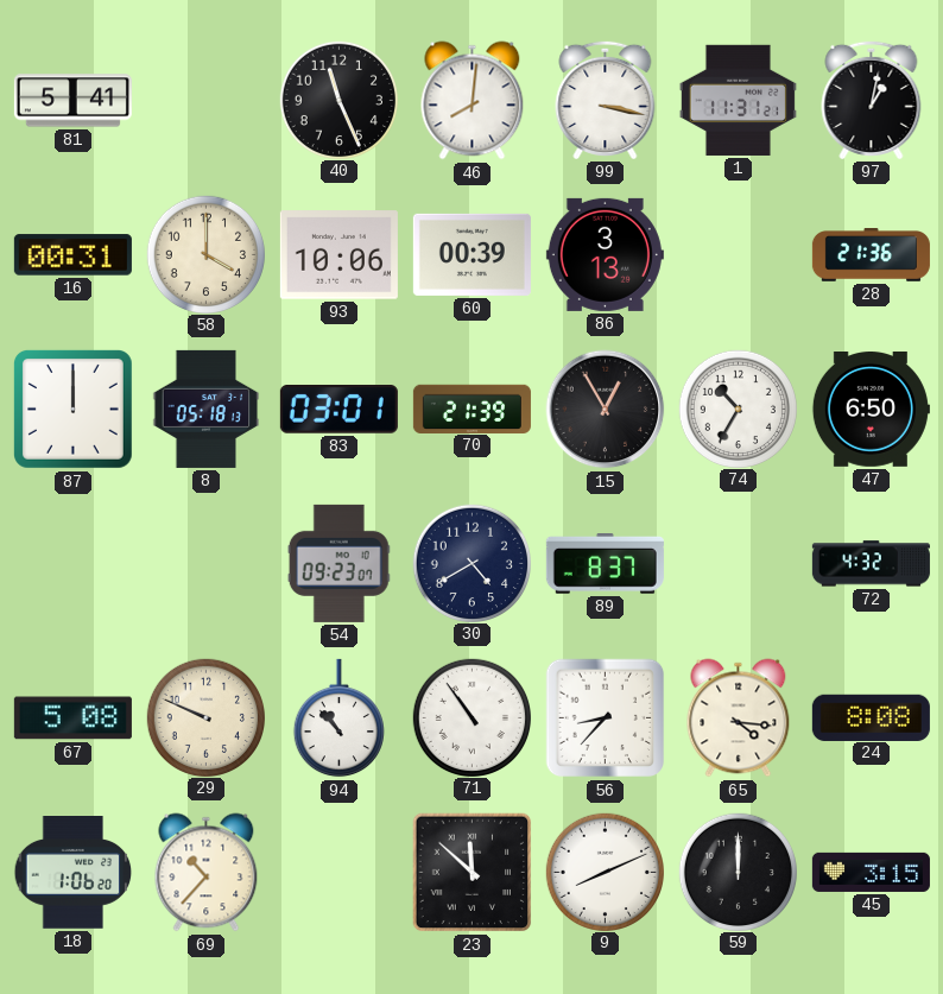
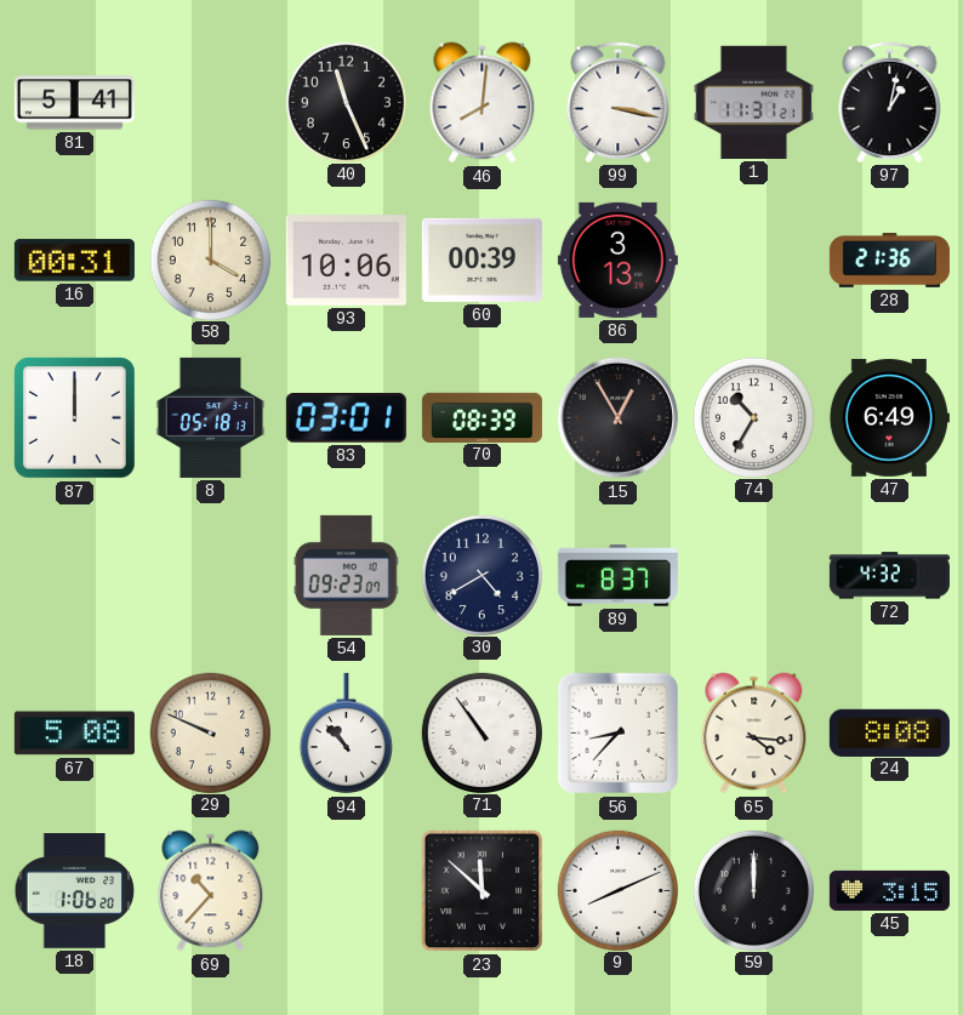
70: 21:39 -> 08:39 (481, 417)
47: 6:50 -> 6:49 (889, 418)
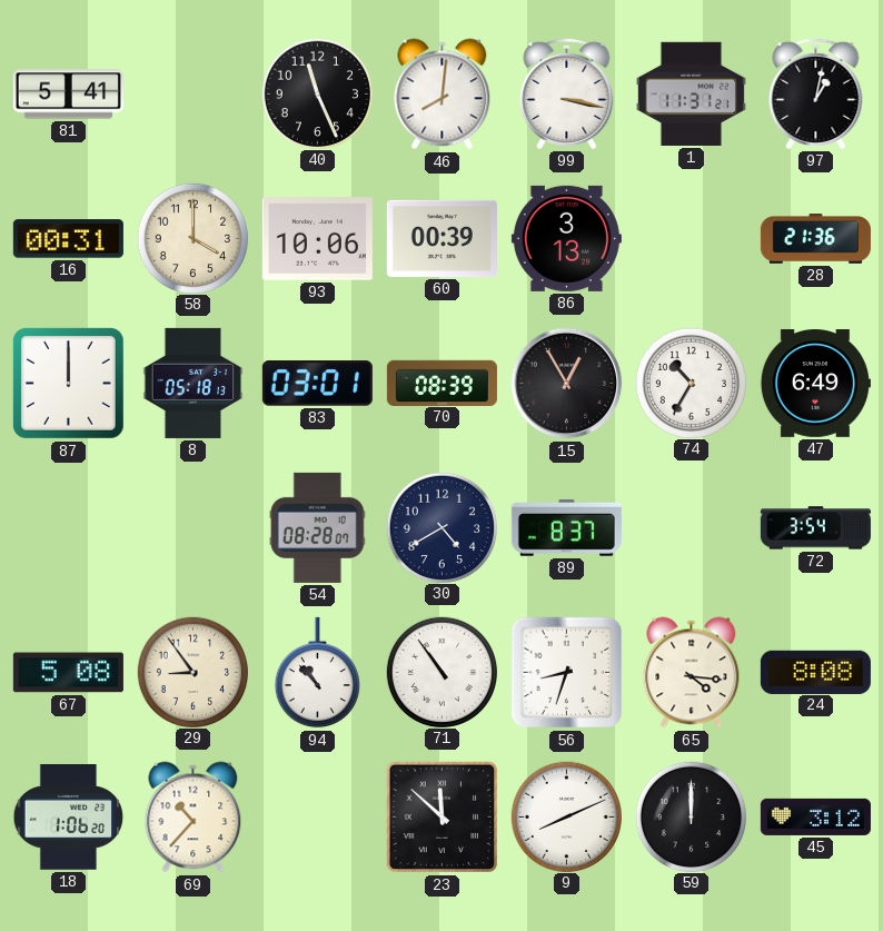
54: 09:23 -> 08:28 (317, 527)
72: 4:32 -> 3:54 (815, 528)
29: 9:49 -> 8:54 (192, 672)
56: 8:37 -> 8:33 (567, 673)
45: 3:15 -> 3:12 (815, 816)
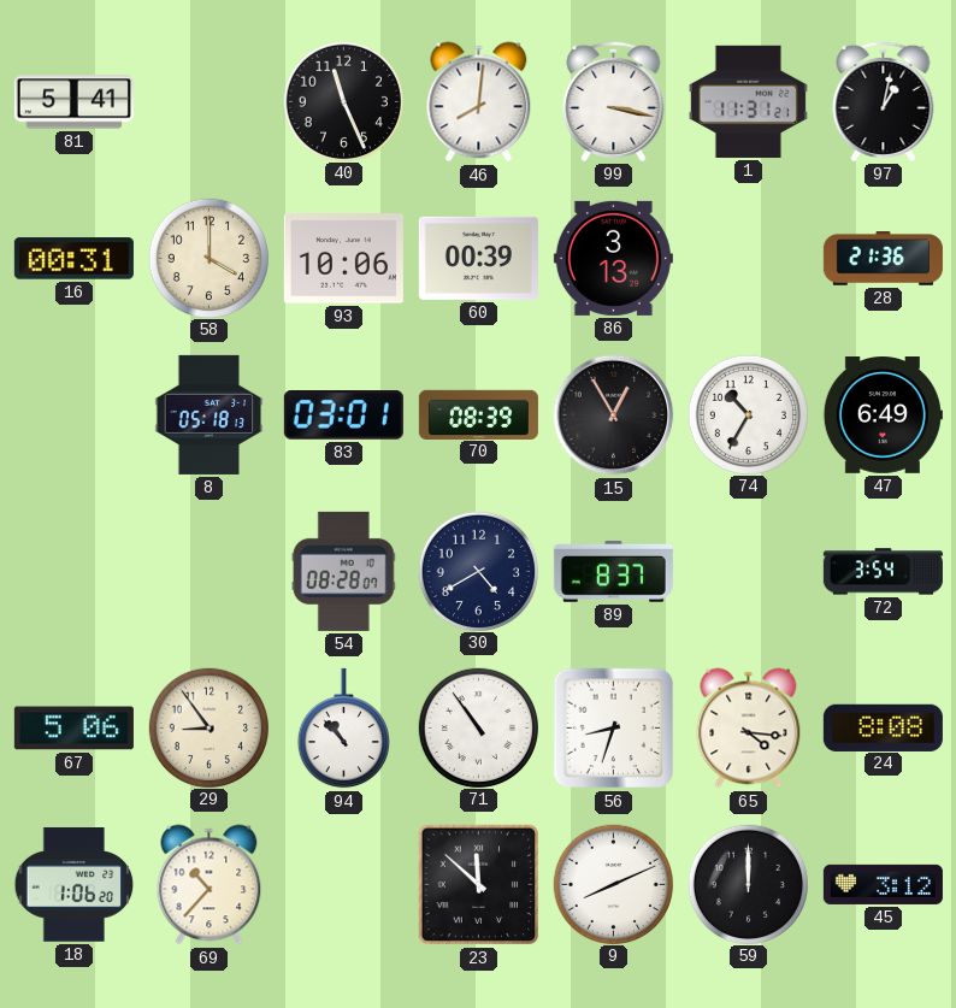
87: 12:00 -> none (69, 384)
67: 5:08 -> 5:06 (73, 729)
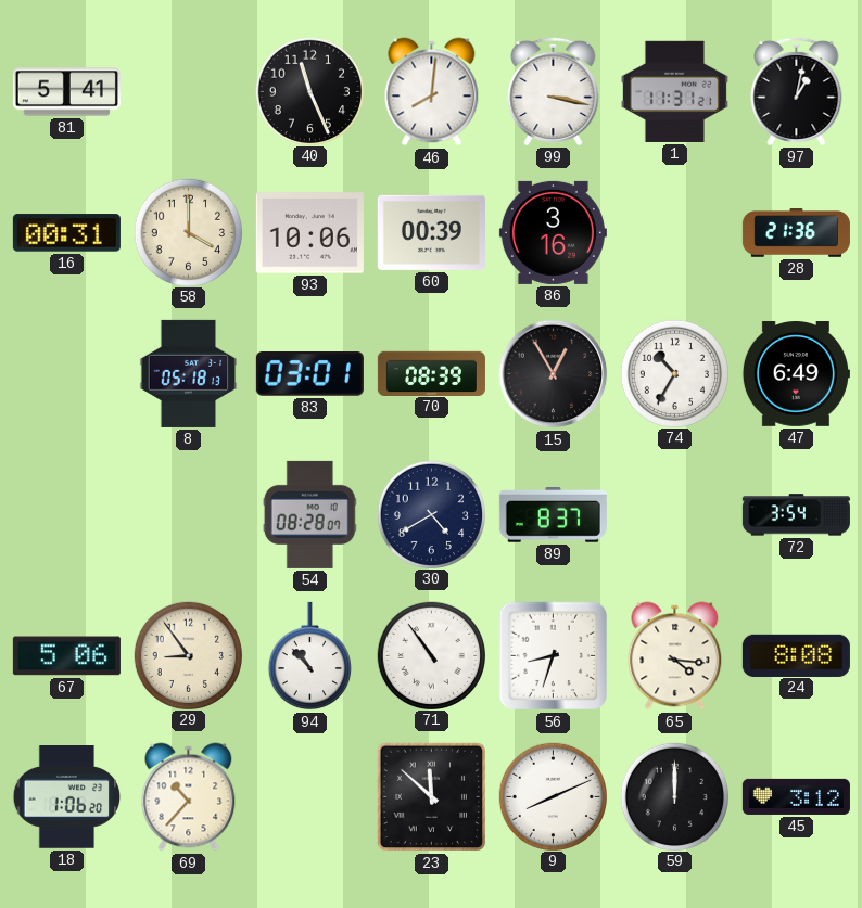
86: 3:13 -> 3:16 (553, 232)
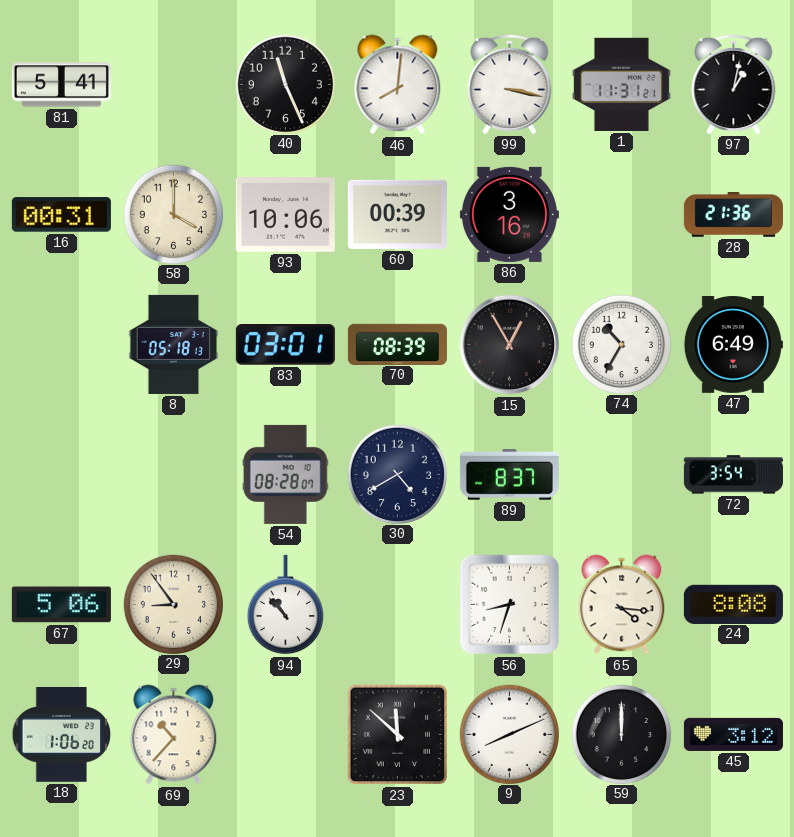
71: 10:54 -> none (431, 655)
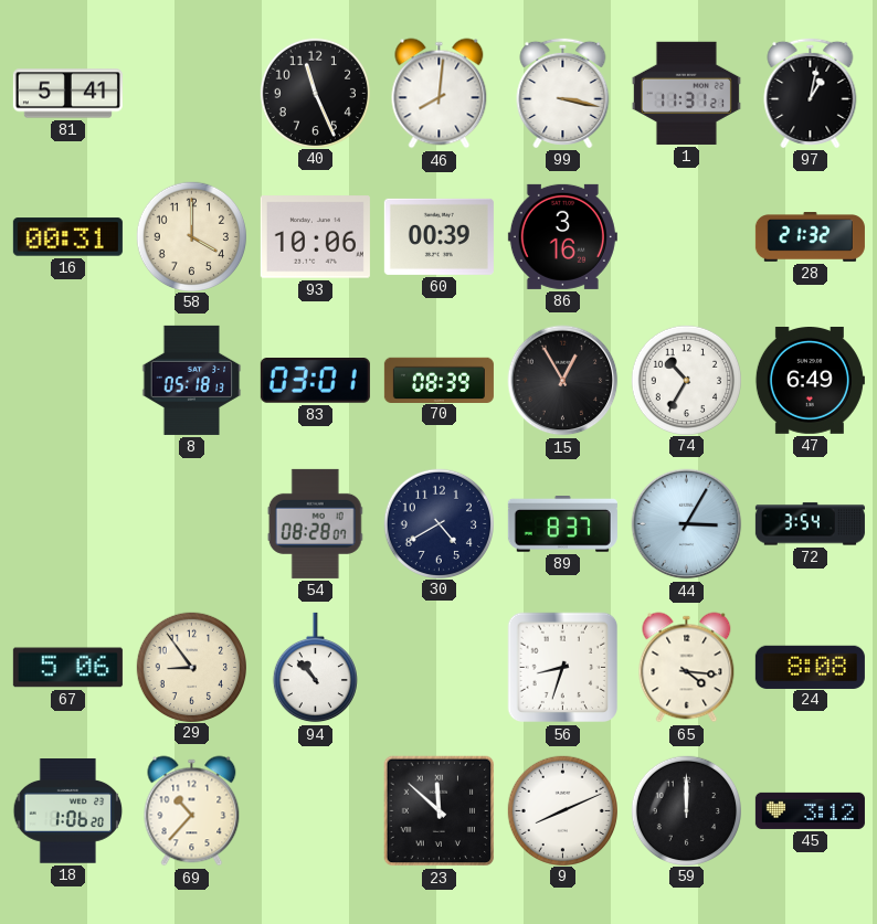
28: 21:36 -> 21:32 (810, 237)
44: none -> 3:05 (687, 524)
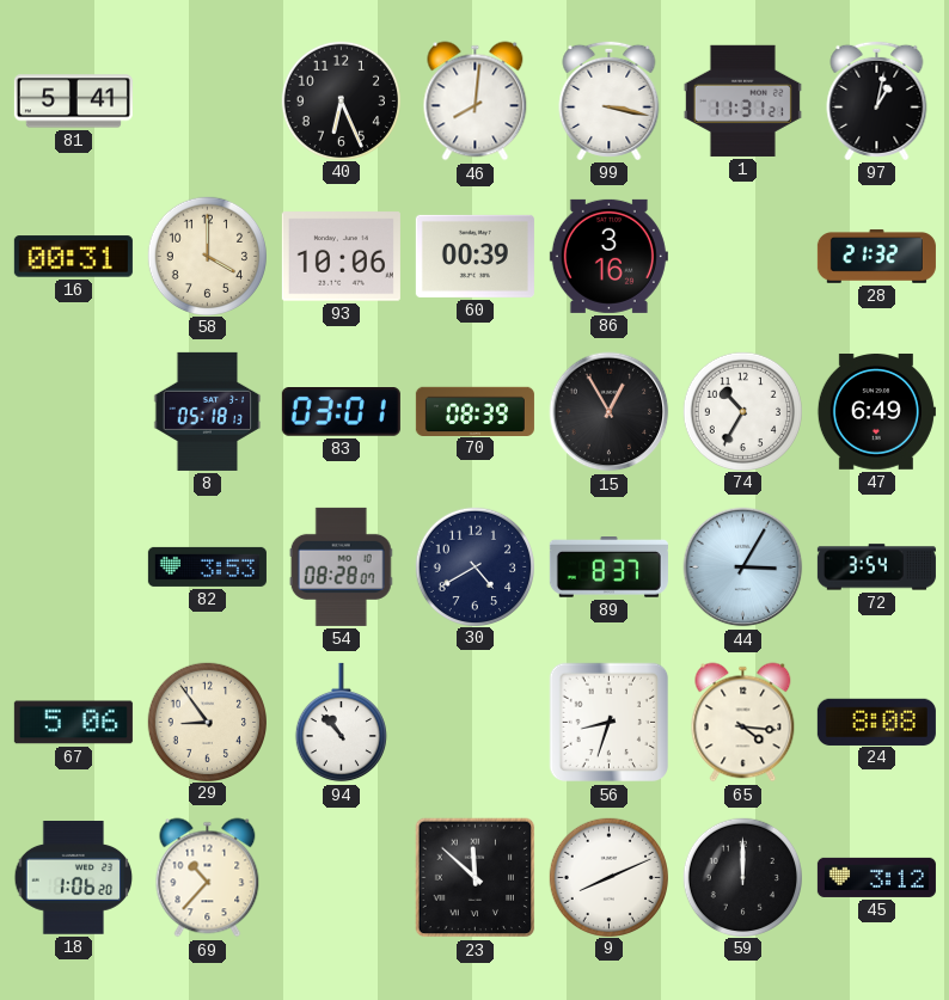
40: 11:26 -> 6:26 (341, 100)
82: none -> 3:53 (207, 566)
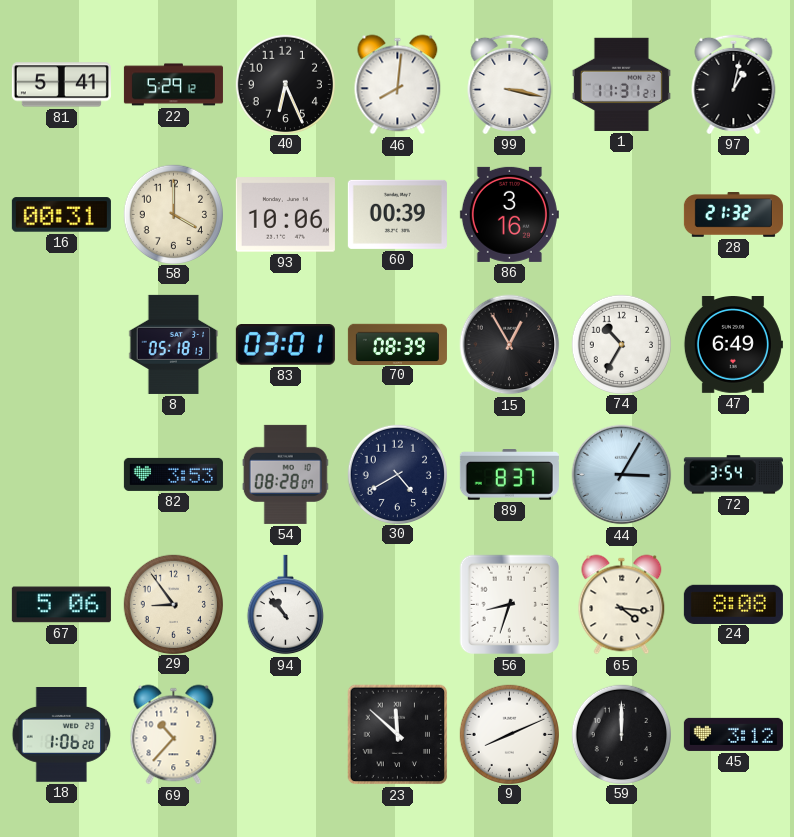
22: none -> 5:29 (173, 85)
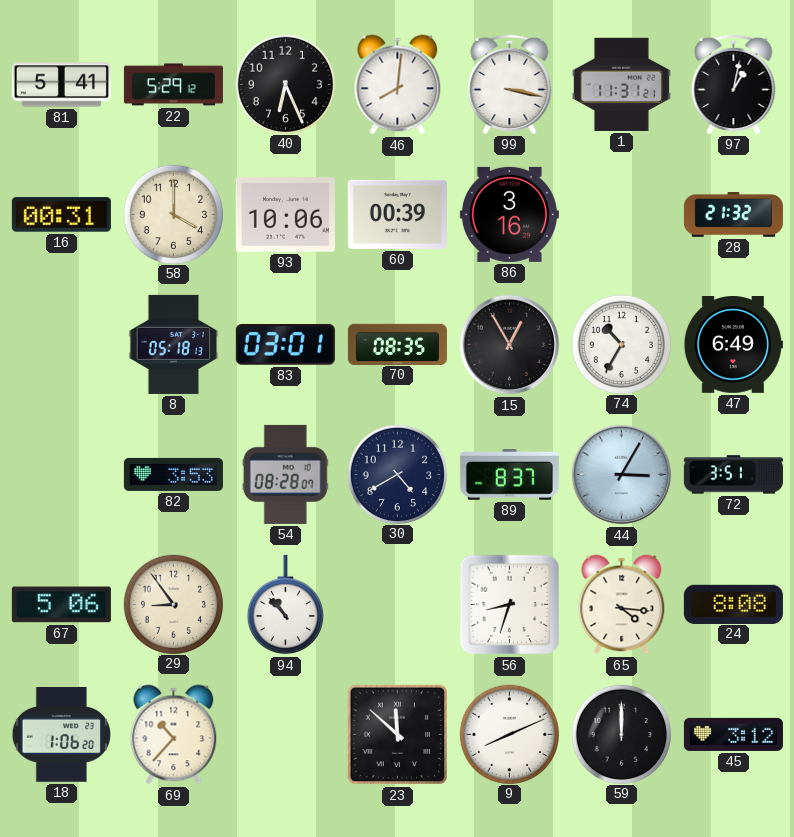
70: 08:39 -> 08:35 (397, 344)
72: 3:54 -> 3:51 (733, 475)
